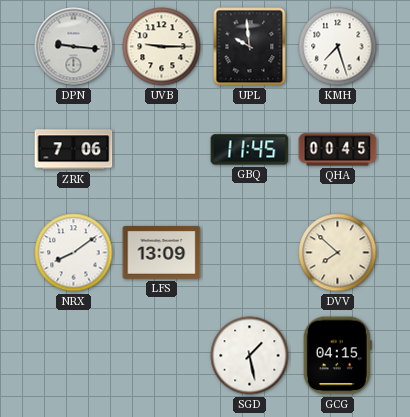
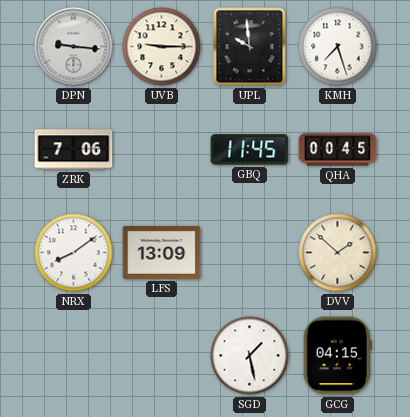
DVV: 7:52 -> 1:52 (338, 253)
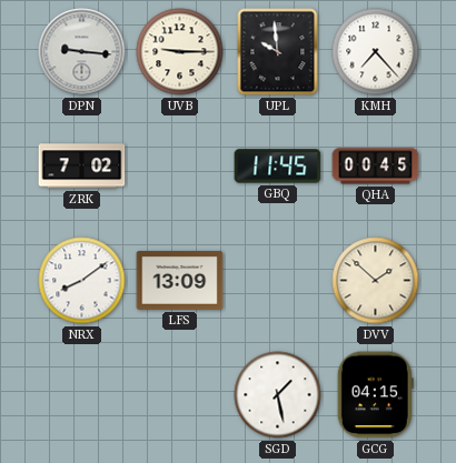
KMH: 7:27 -> 7:23 (376, 52)
ZRK: 7:06 -> 7:02 (82, 167)
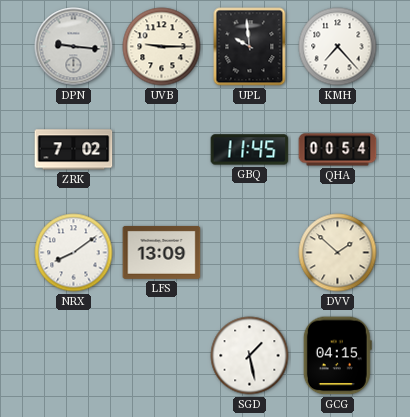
QHA: 00:45 -> 00:54 (338, 150)
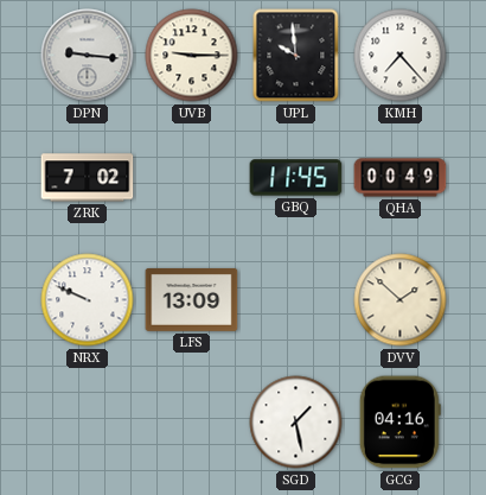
QHA: 00:54 -> 00:49 (401, 178)
NRX: 8:09 -> 9:49 (88, 300)
GCG: 04:15 -> 04:16 (399, 423)
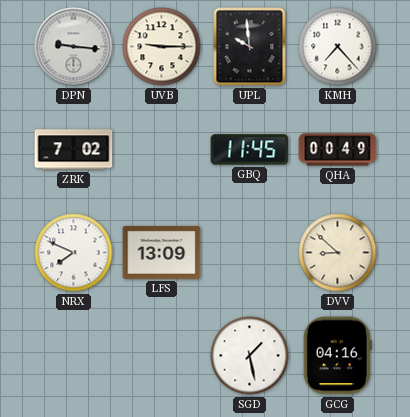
NRX: 9:49 -> 7:49 (74, 253)
DVV: 1:52 -> 8:52 (338, 253)
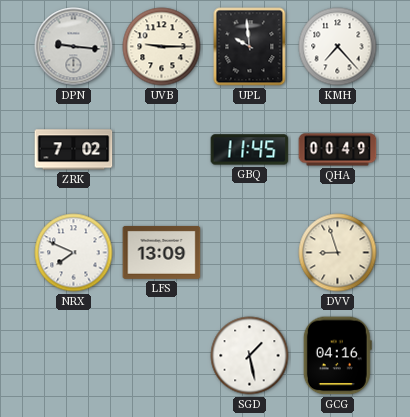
DVV: 8:52 -> 8:57 (338, 253)
